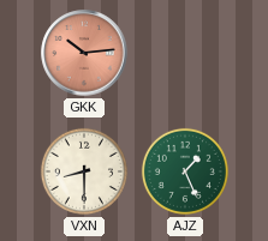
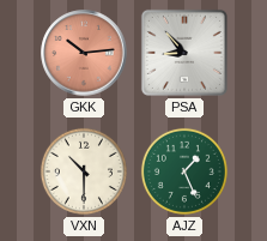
PSA: none -> 8:53 (184, 53)
VXN: 8:30 -> 10:30 (84, 171)
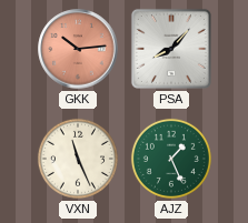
PSA: 8:53 -> 8:07 (171, 49)
VXN: 10:30 -> 11:26 (78, 159)
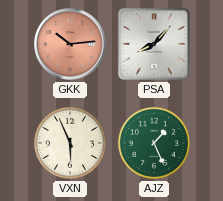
VXN: 11:26 -> 5:56 (70, 143)
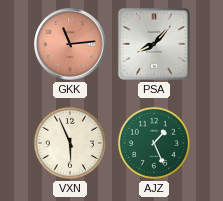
GKK: 10:14 -> 11:14 (70, 44)
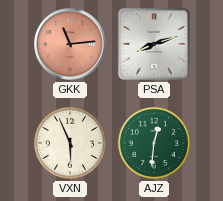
PSA: 8:07 -> 8:12 (154, 44)
AJZ: 1:26 -> 12:31 (154, 143)
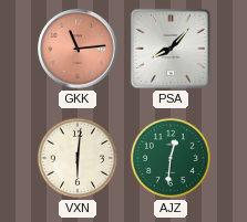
PSA: 8:12 -> 8:07 (171, 49)
VXN: 5:56 -> 6:01 (78, 158)
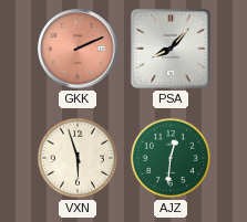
GKK: 11:14 -> 2:11 (78, 49)
VXN: 6:01 -> 5:57 (78, 158)
